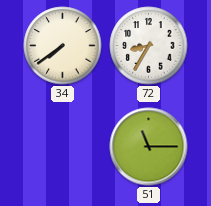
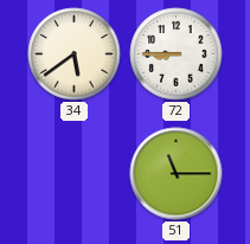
34: 7:39 -> 5:39 (75, 54)
72: 8:35 -> 8:45 (177, 54)
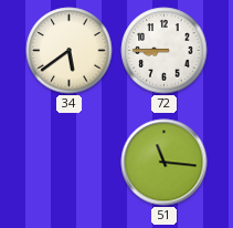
51: 11:15 -> 11:16 (165, 163)
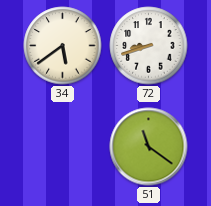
72: 8:45 -> 8:42 (149, 46)
51: 11:16 -> 11:21 (149, 147)
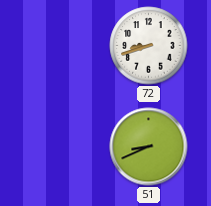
34: 5:39 -> none (63, 46)
51: 11:21 -> 8:41 (149, 147)
